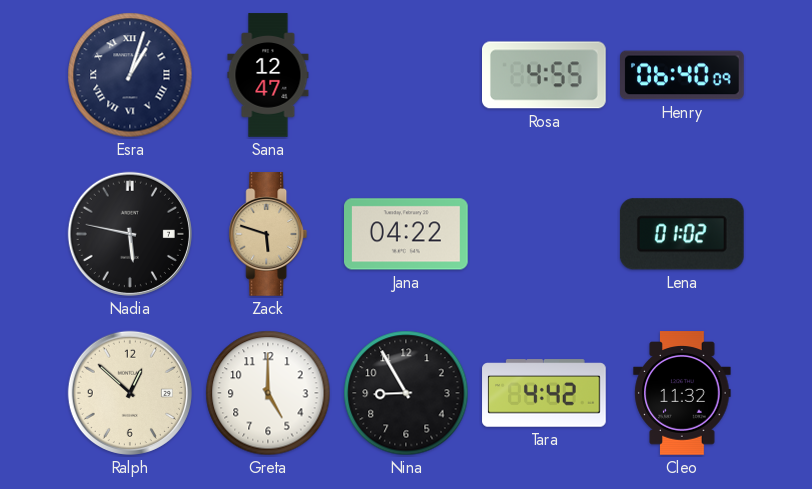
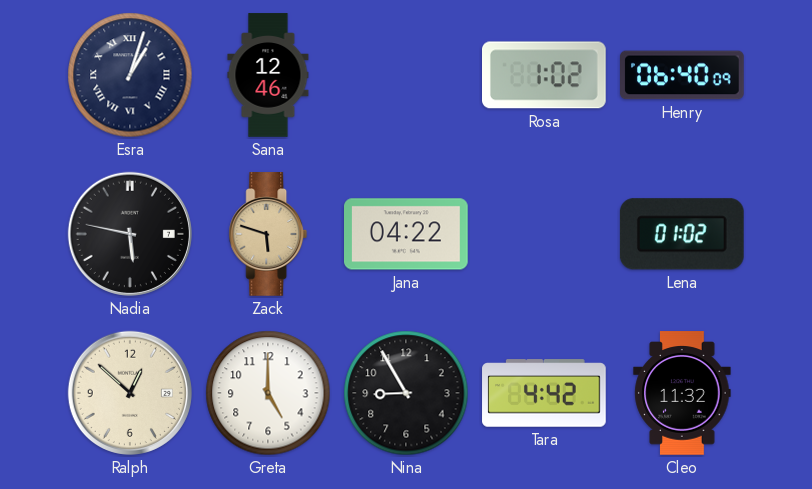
Sana: 12:47 -> 12:46 (268, 75)
Rosa: 4:55 -> 1:02 (545, 75)
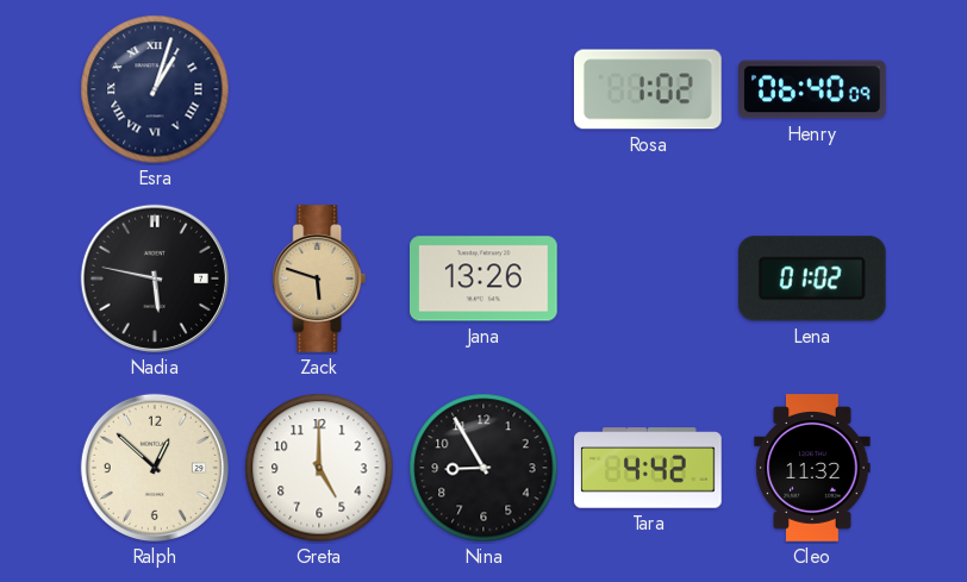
Sana: 12:46 -> none (268, 75)
Jana: 04:22 -> 13:26 (485, 279)
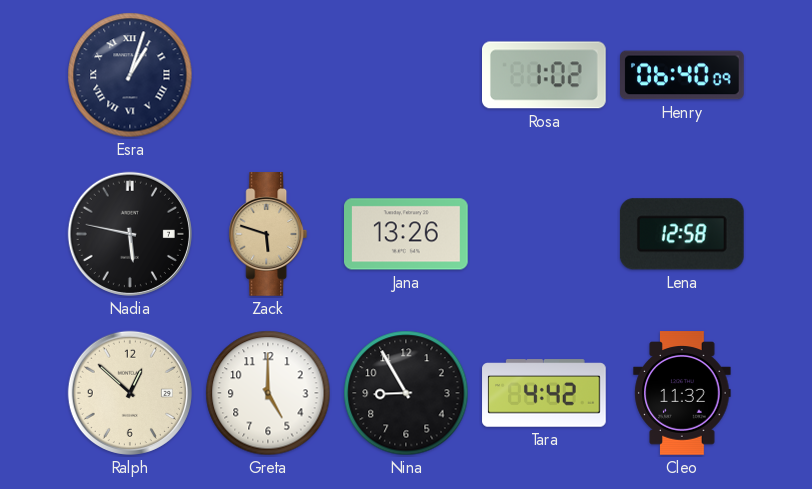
Lena: 01:02 -> 12:58 (682, 234)
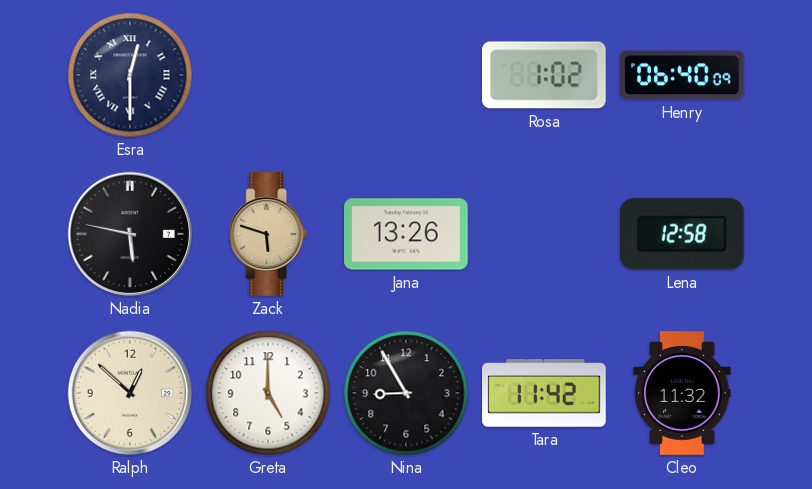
Esra: 1:03 -> 12:30 (130, 75)
Tara: 4:42 -> 11:42 (544, 393)
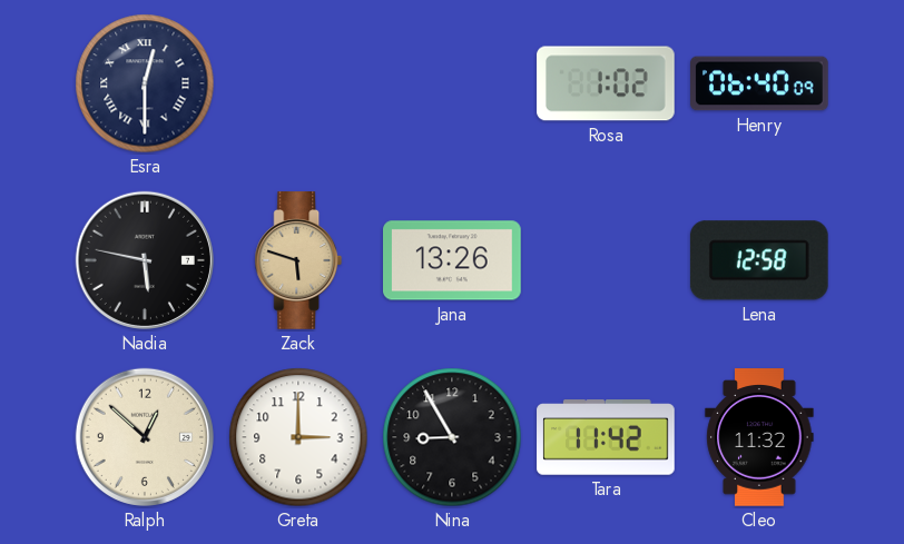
Greta: 5:00 -> 3:00 (298, 437)
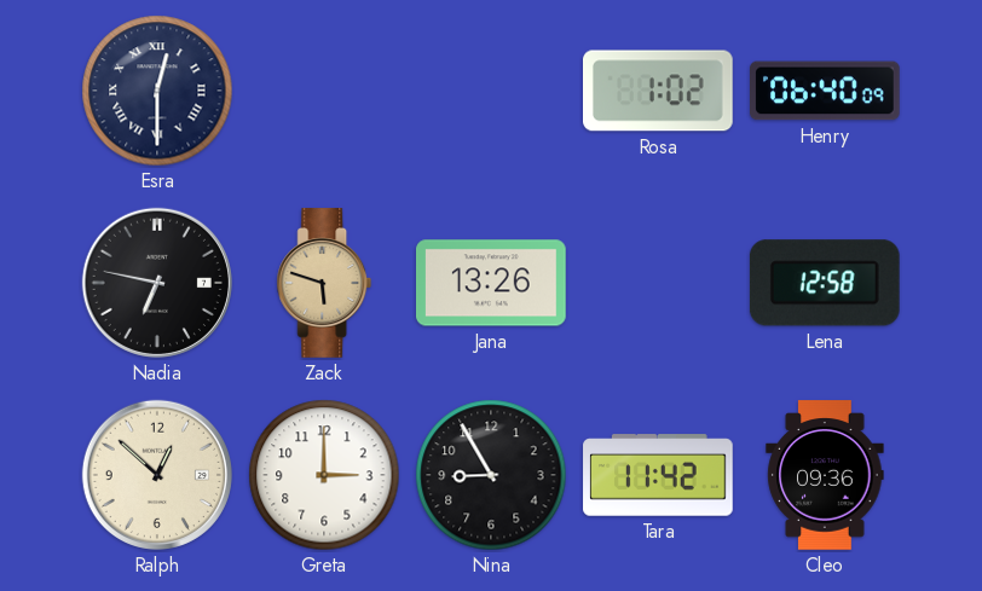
Nadia: 5:47 -> 6:47 (157, 283)
Cleo: 11:32 -> 09:36 (825, 475)
